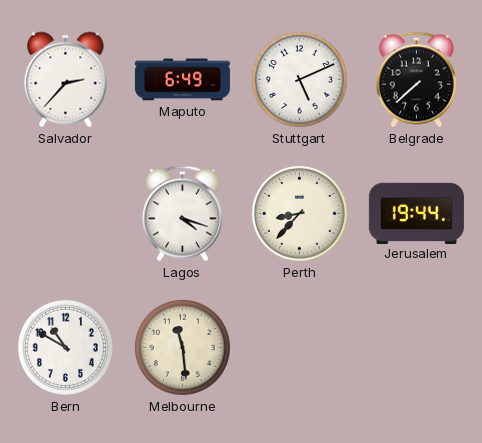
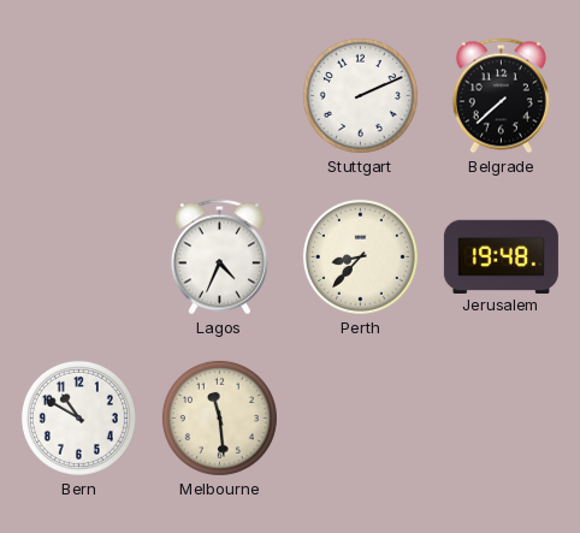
Salvador: 2:37 -> none (66, 80)
Maputo: 6:49 -> none (182, 80)
Stuttgart: 5:11 -> 2:11 (360, 95)
Lagos: 4:18 -> 4:34 (219, 257)
Jerusalem: 19:44 -> 19:48 (501, 256)
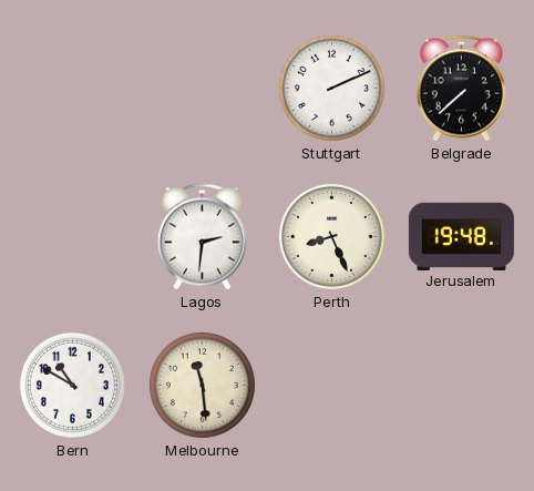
Lagos: 4:34 -> 2:31 (202, 237)
Perth: 8:37 -> 8:26 (331, 236)
